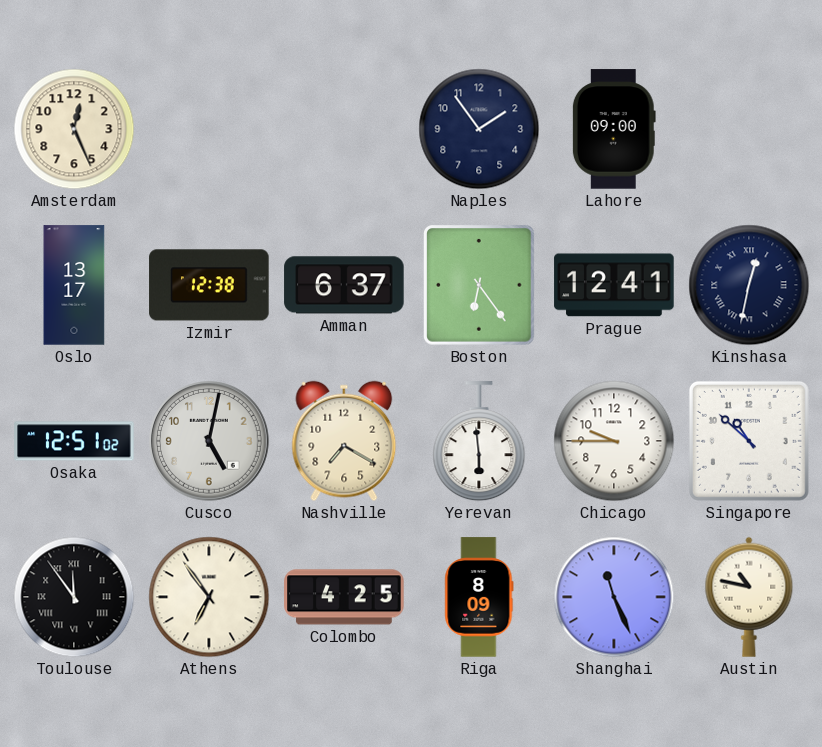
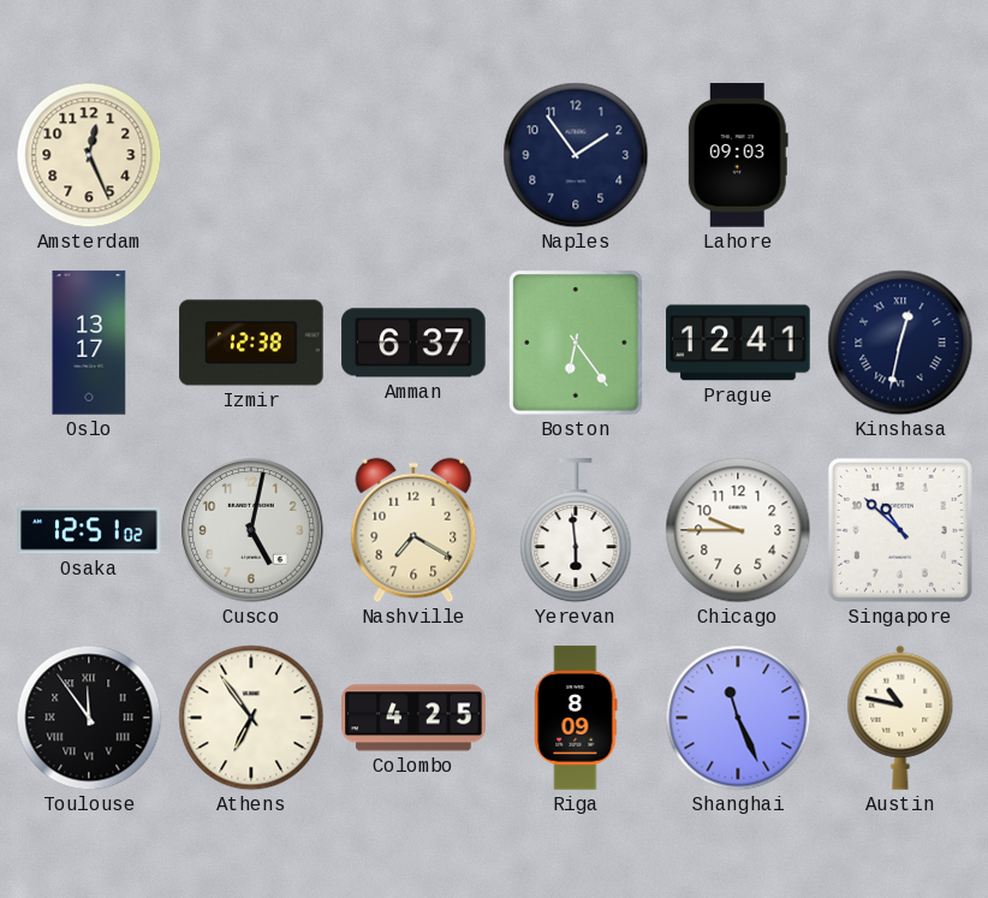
Lahore: 09:00 -> 09:03 (738, 155)
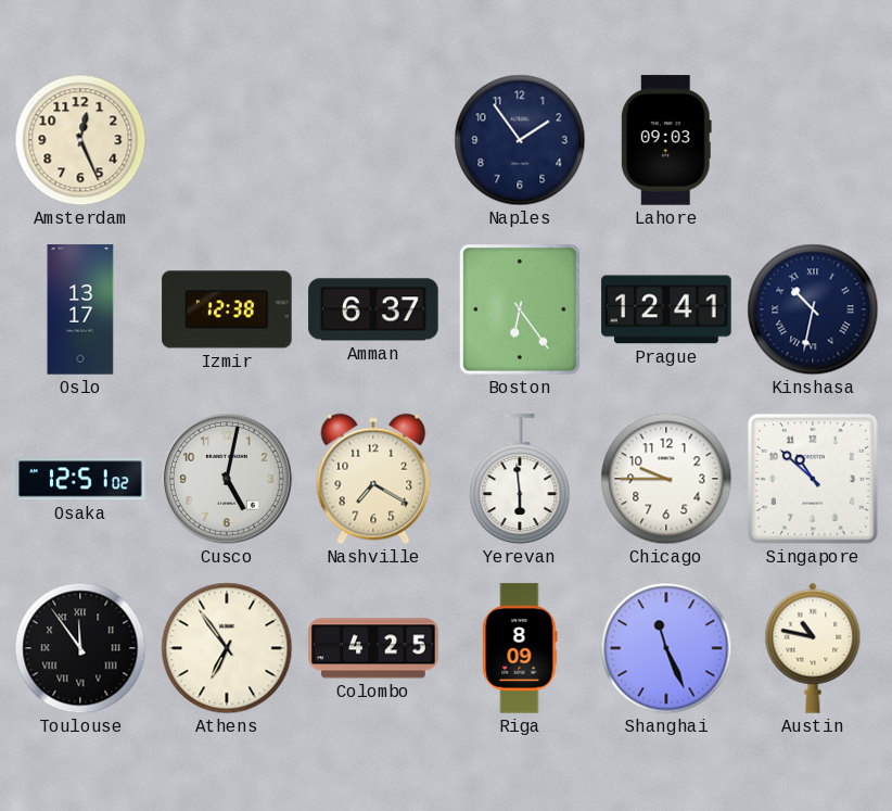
Kinshasa: 12:32 -> 10:32 (813, 309)
